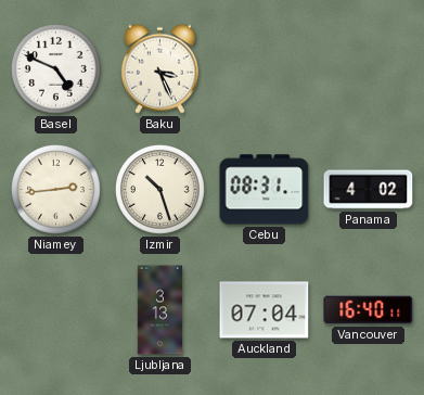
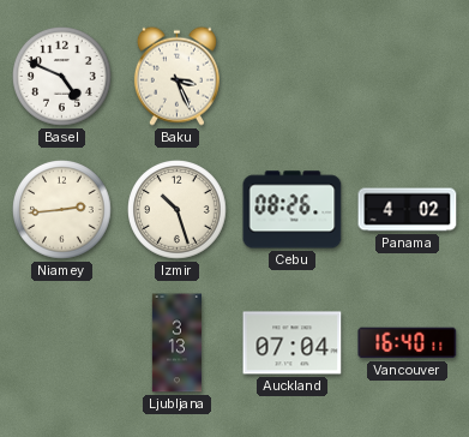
Cebu: 08:31 -> 08:26 (293, 210)
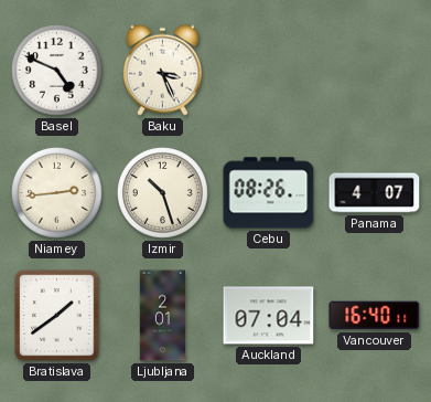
Panama: 4:02 -> 4:07 (375, 193)
Bratislava: none -> 1:39 (57, 316)
Ljubljana: 3:13 -> 2:01 (162, 316)
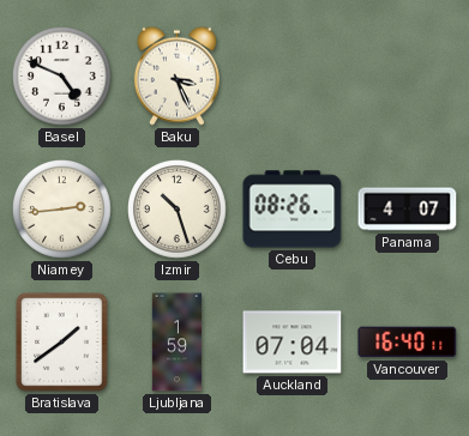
Ljubljana: 2:01 -> 1:59 (176, 343)
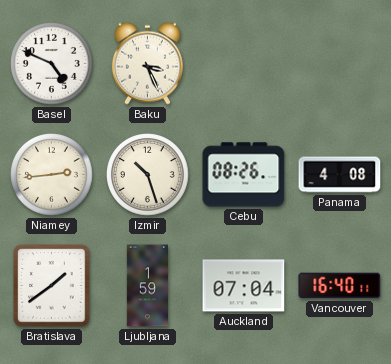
Panama: 4:07 -> 4:08 (340, 175)
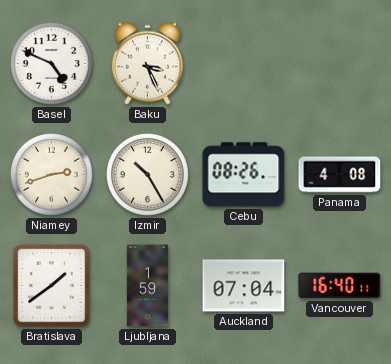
Niamey: 2:44 -> 2:42 (52, 175)
Izmir: 10:27 -> 10:25 (148, 175)
